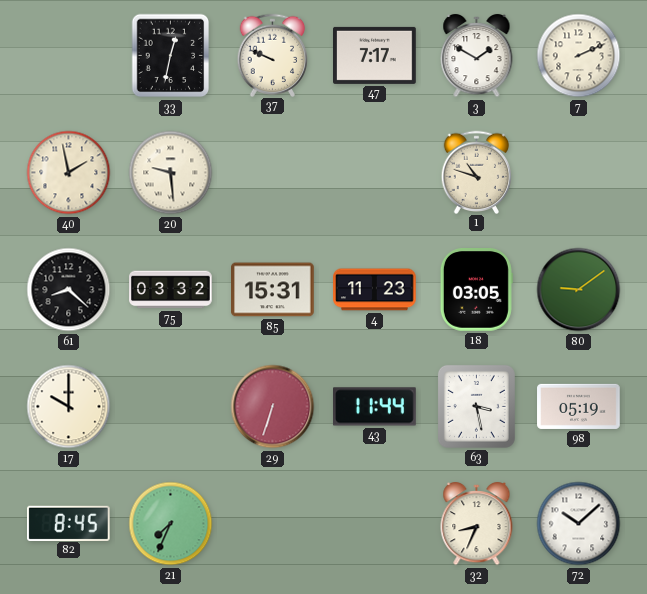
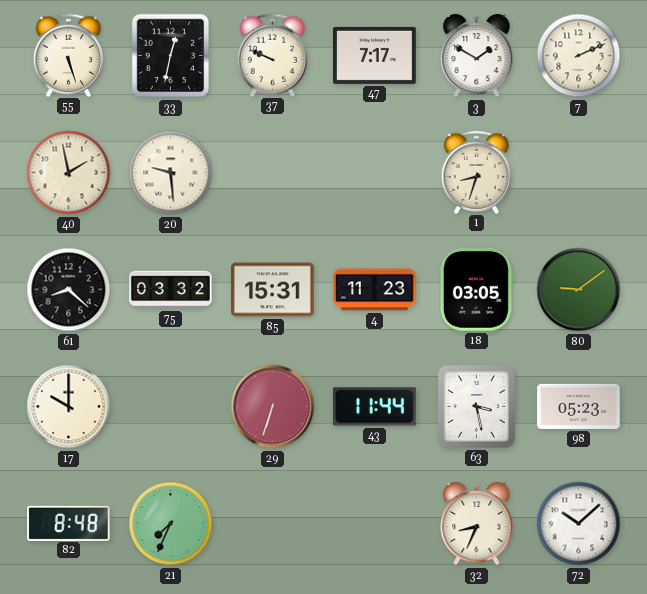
55: none -> 5:27 (69, 55)
1: 10:48 -> 8:33 (477, 172)
98: 05:19 -> 05:23 (579, 406)
82: 8:45 -> 8:48 (69, 523)
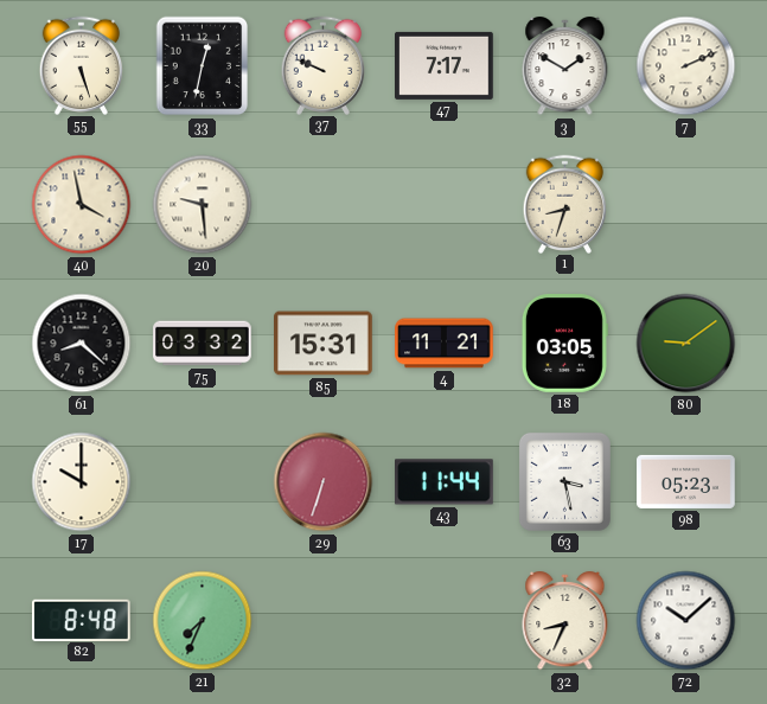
40: 1:58 -> 3:58 (82, 205)
4: 11:23 -> 11:21 (445, 344)
